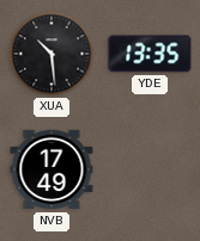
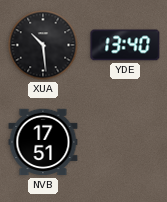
YDE: 13:35 -> 13:40 (125, 45)
NVB: 17:49 -> 17:51 (43, 142)
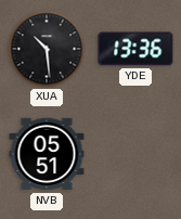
YDE: 13:40 -> 13:36 (135, 49)
NVB: 17:51 -> 05:51 (47, 154)
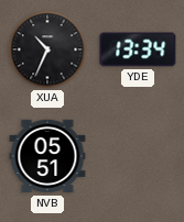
XUA: 10:29 -> 10:34 (47, 49)
YDE: 13:36 -> 13:34 (138, 49)
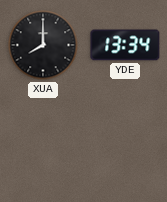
XUA: 10:34 -> 8:00 (43, 45)
NVB: 05:51 -> none (47, 156)
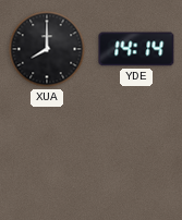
YDE: 13:34 -> 14:14 (136, 49)
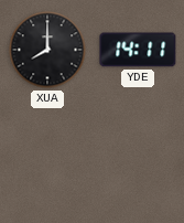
YDE: 14:14 -> 14:11 (138, 50)
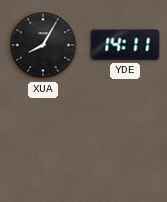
XUA: 8:00 -> 8:05 (43, 45)
